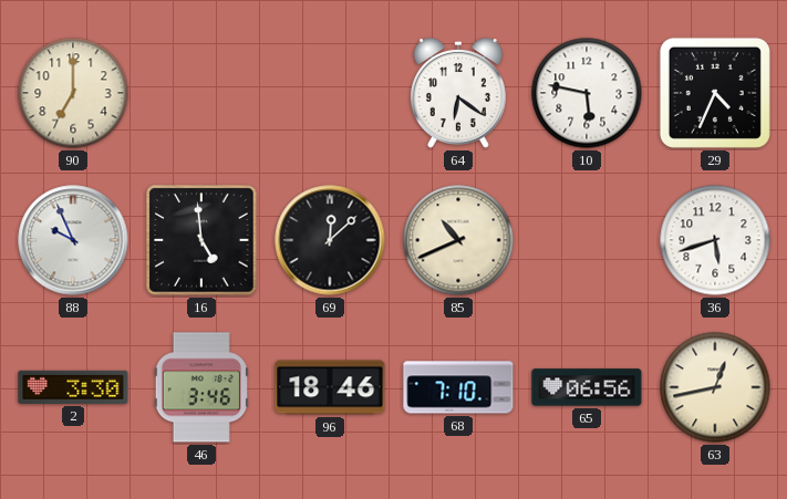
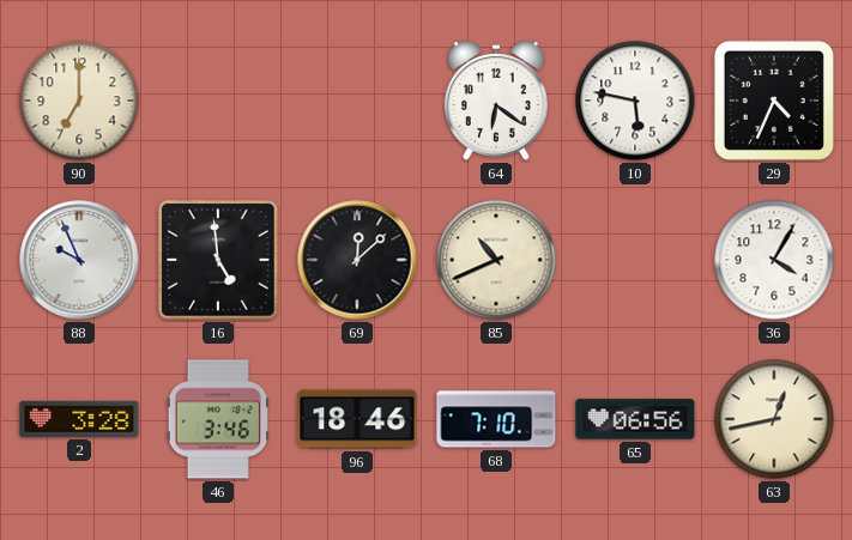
36: 5:42 -> 4:05 (774, 260)
2: 3:30 -> 3:28 (79, 419)
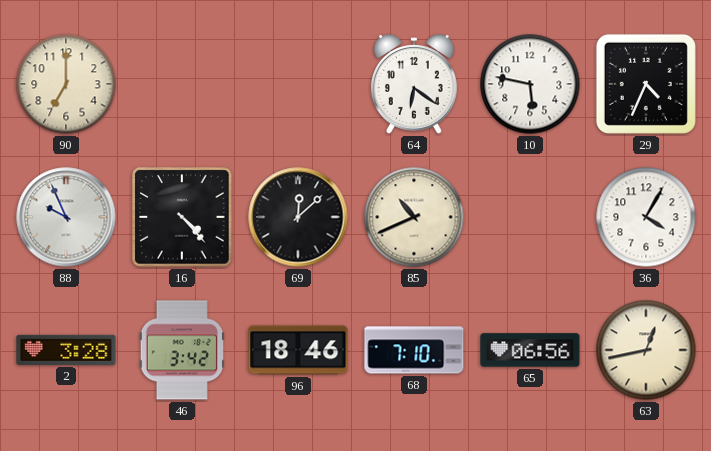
16: 4:59 -> 4:23 (182, 217)
46: 3:46 -> 3:42 (182, 350)
